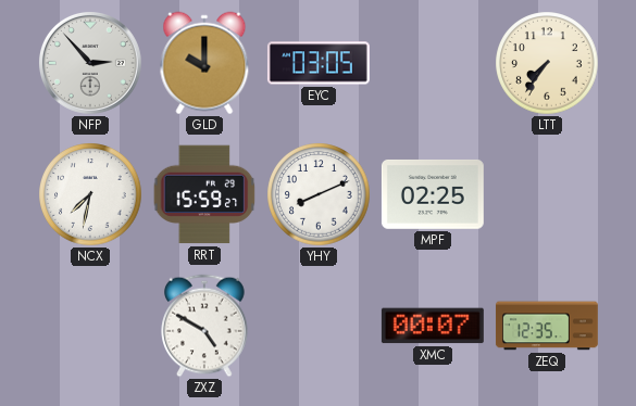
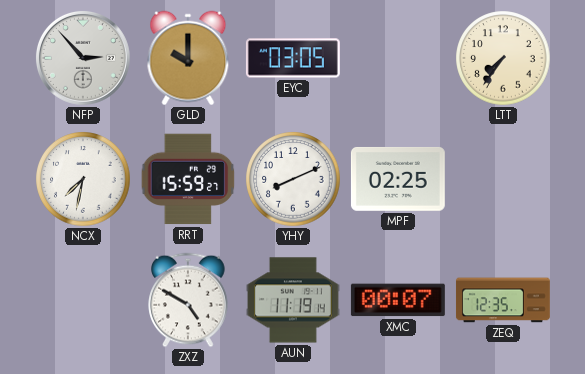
AUN: none -> 11:19 (293, 300)
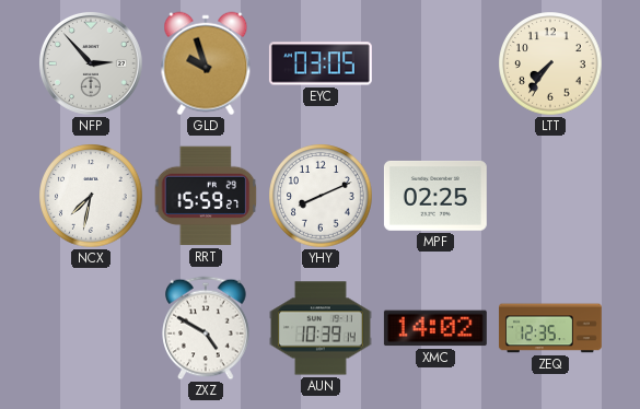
GLD: 10:00 -> 9:57 (206, 63)
AUN: 11:19 -> 10:39 (321, 328)
XMC: 00:07 -> 14:02 (435, 328)
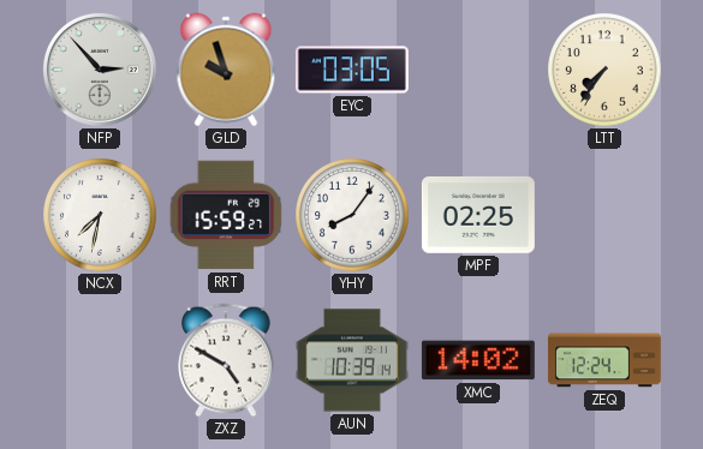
YHY: 8:11 -> 8:06 (352, 215)
ZEQ: 12:35 -> 12:24 (604, 360)
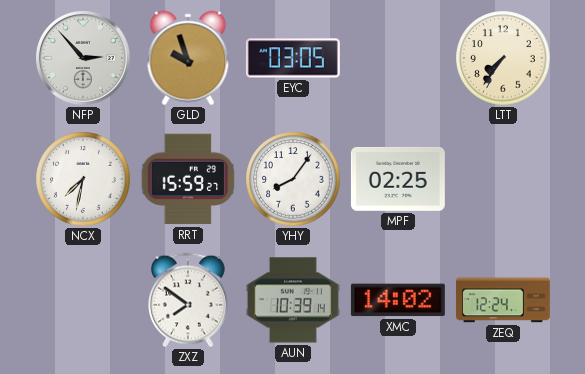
ZXZ: 4:50 -> 7:51 (188, 300)
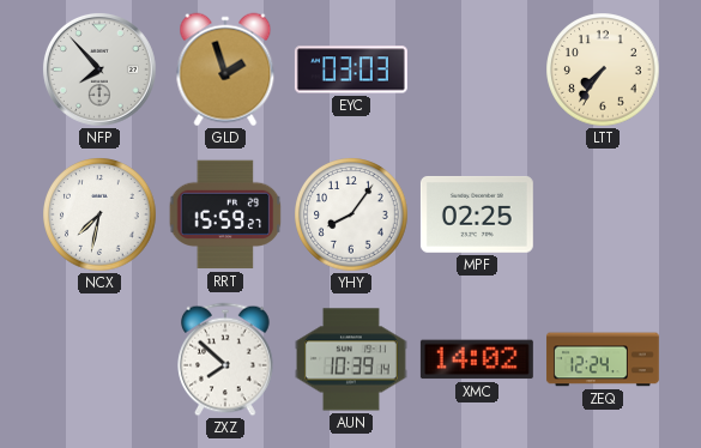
NFP: 2:53 -> 7:53 (99, 69)
GLD: 9:57 -> 1:57 (225, 69)
EYC: 03:05 -> 03:03 (351, 69)
ZXZ: 7:51 -> 7:52 (225, 359)
